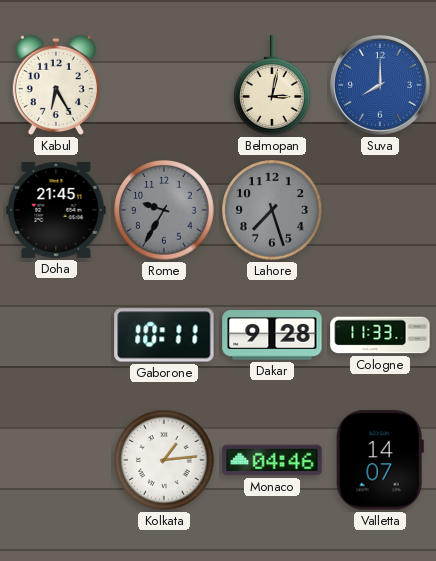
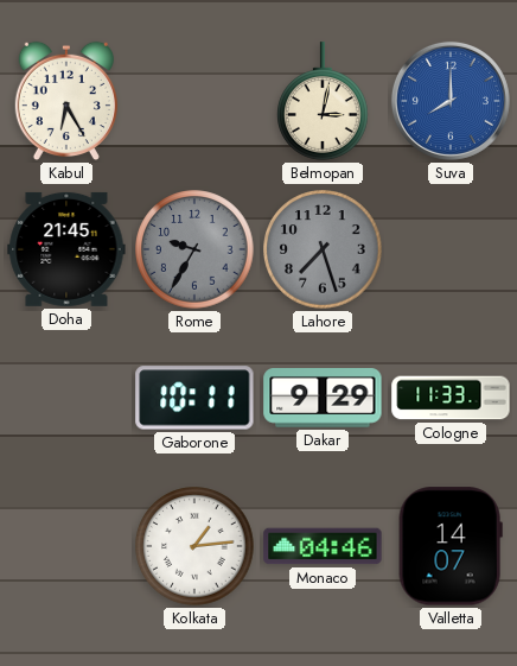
Dakar: 9:28 -> 9:29 (323, 398)
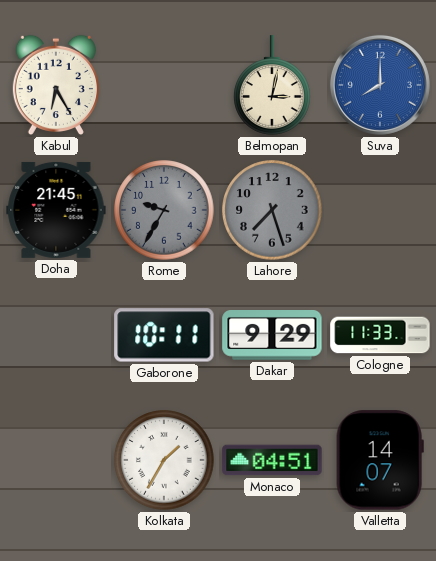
Kolkata: 1:14 -> 1:35 (164, 460)
Monaco: 04:46 -> 04:51 (272, 460)
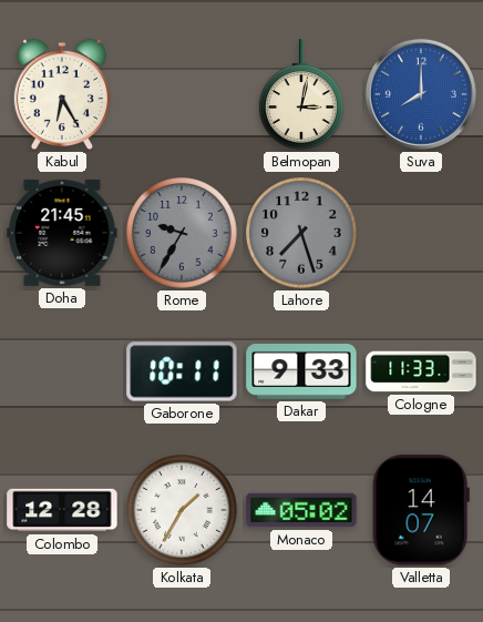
Dakar: 9:29 -> 9:33 (301, 371)
Colombo: none -> 12:28 (62, 510)
Monaco: 04:51 -> 05:02 (301, 510)
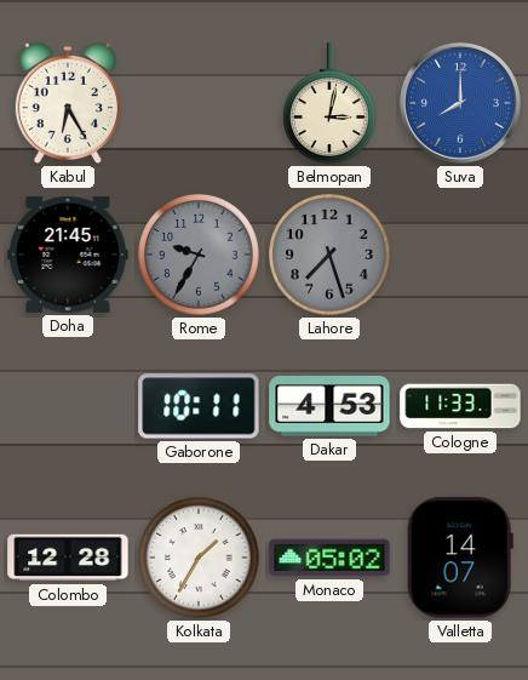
Dakar: 9:33 -> 4:53 (329, 406)
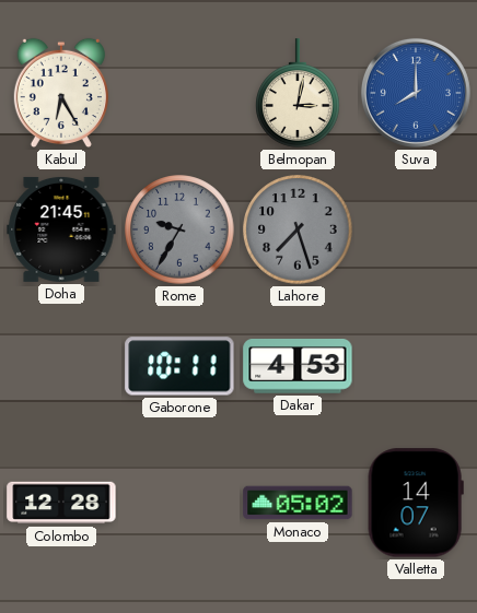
Cologne: 11:33 -> none (460, 406)
Kolkata: 1:35 -> none (199, 558)
